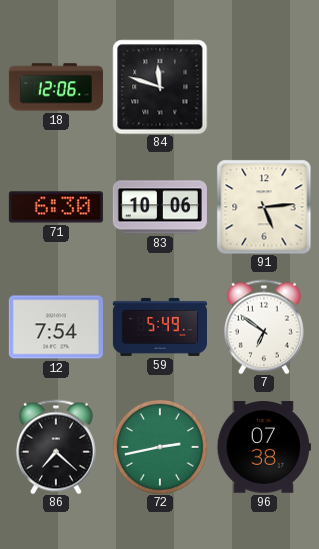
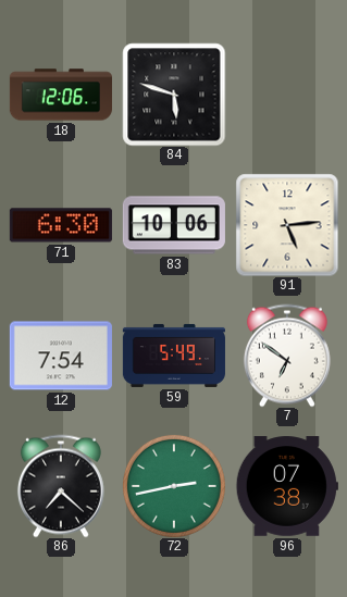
84: 11:48 -> 5:48 (174, 95)
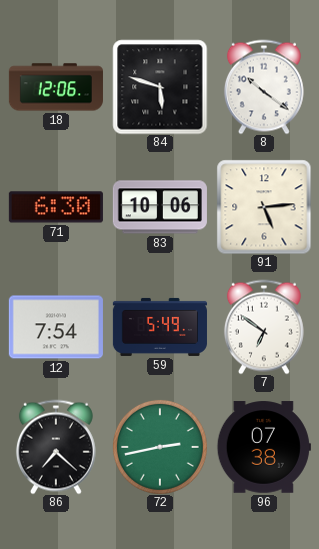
8: none -> 10:21 (264, 87)
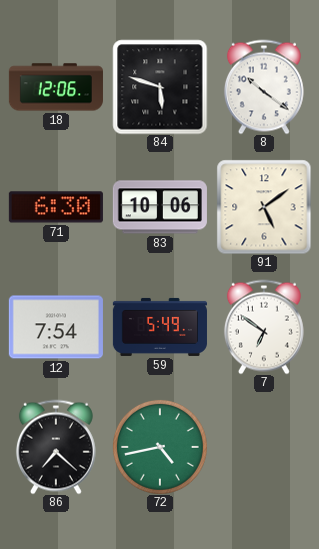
91: 5:14 -> 5:09 (264, 207)
72: 2:43 -> 4:43 (160, 447)
96: 07:38 -> none (264, 447)
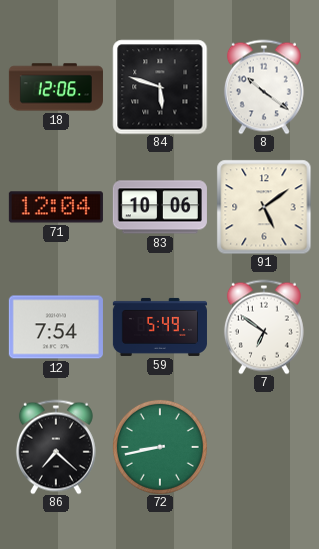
71: 6:30 -> 12:04 (56, 207)
72: 4:43 -> 8:43 (160, 447)
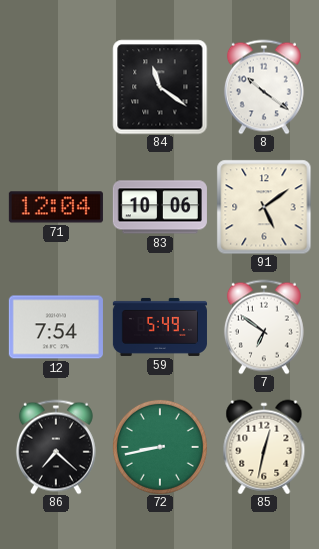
18: 12:06 -> none (56, 87)
84: 5:48 -> 11:21 (160, 87)
85: none -> 12:32 (264, 447)
